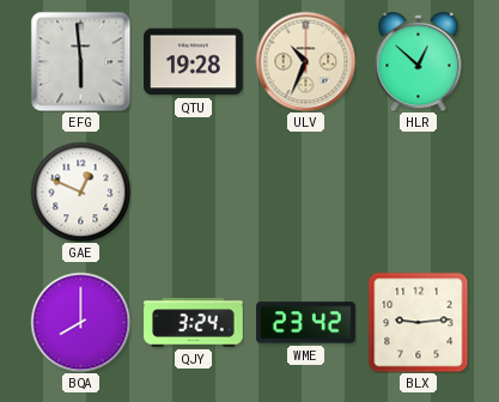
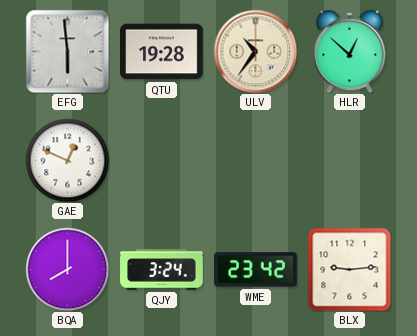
ULV: 10:34 -> 10:36 (255, 51)
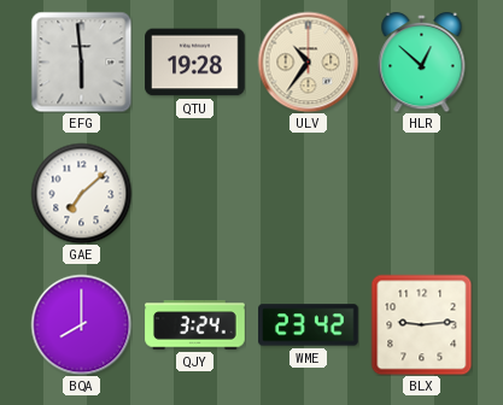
GAE: 12:49 -> 7:08 (81, 193)
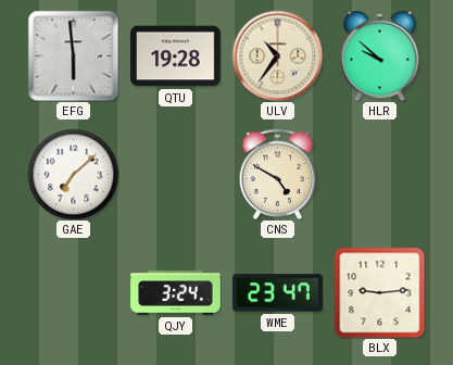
HLR: 12:52 -> 9:52 (380, 55)
CNS: none -> 4:50 (278, 174)
BQA: 8:00 -> none (81, 324)
WME: 23:42 -> 23:47 (278, 293)
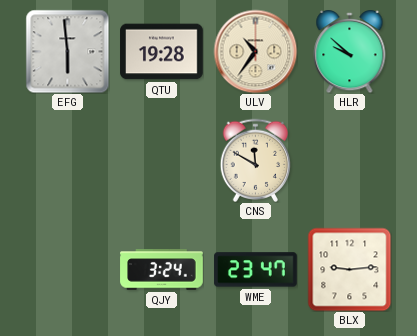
GAE: 7:08 -> none (73, 174)
CNS: 4:50 -> 11:50 (256, 160)
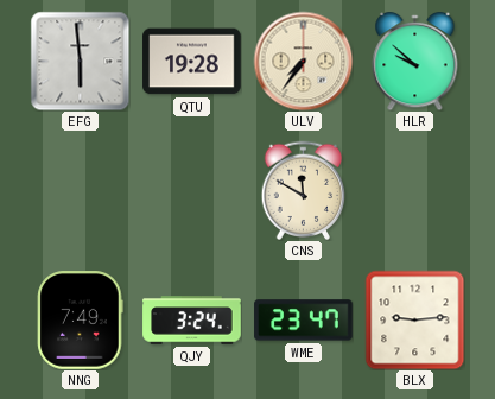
ULV: 10:36 -> 7:36 (303, 61)
NNG: none -> 7:49 (81, 321)
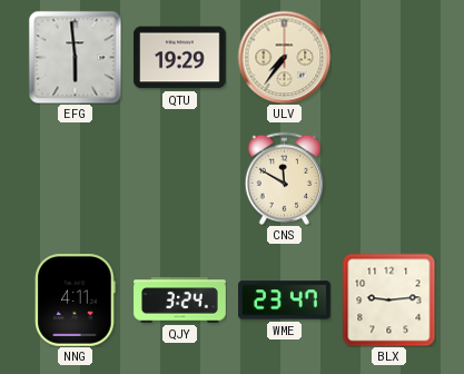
QTU: 19:28 -> 19:29 (180, 58)
HLR: 9:52 -> none (415, 61)
NNG: 7:49 -> 4:11 (76, 301)
